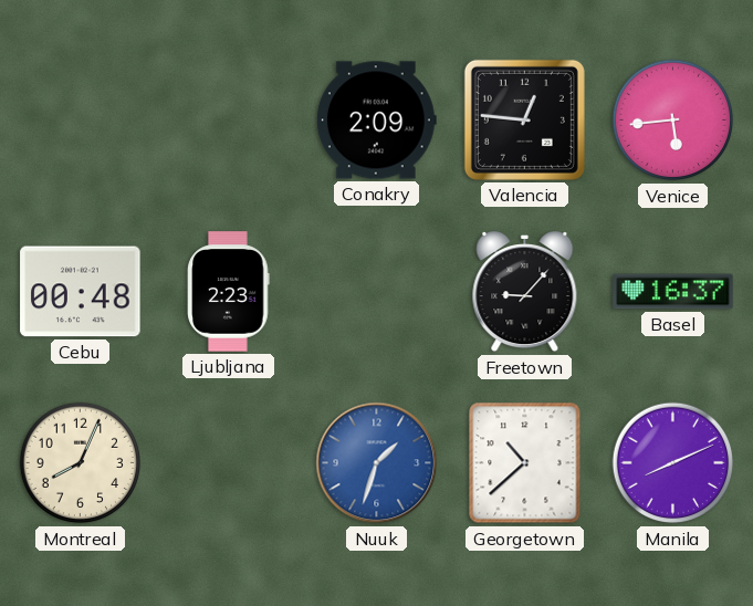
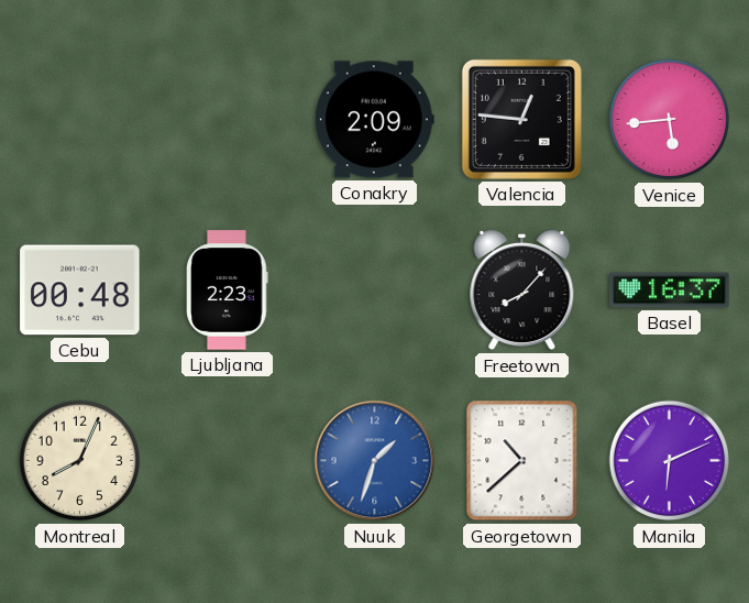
Freetown: 9:07 -> 8:07 (522, 292)
Manila: 8:11 -> 6:11 (670, 461)
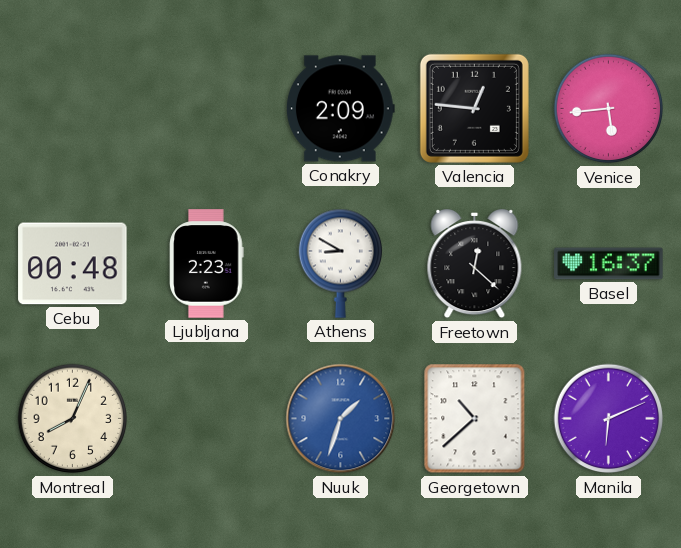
Athens: none -> 8:50 (340, 263)
Freetown: 8:07 -> 12:22 (475, 265)
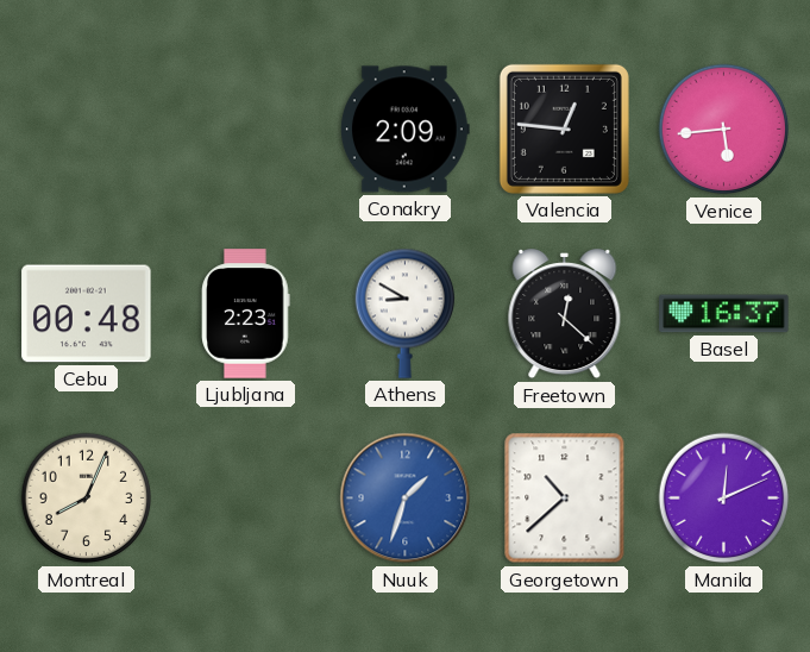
Manila: 6:11 -> 12:11 (724, 499)
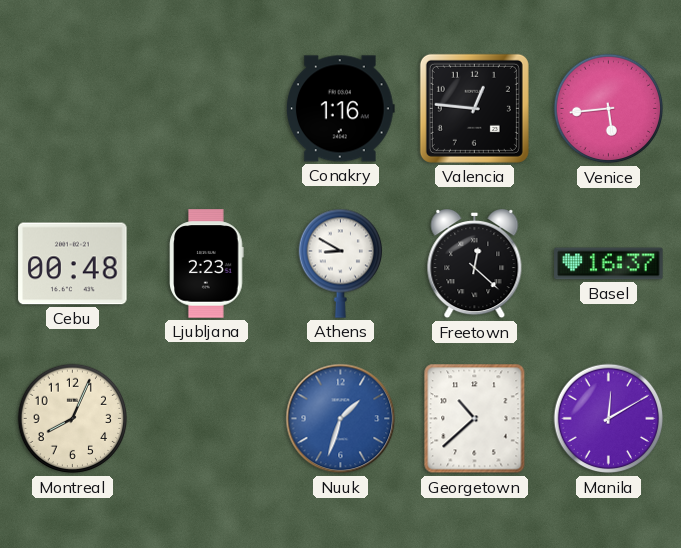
Conakry: 2:09 -> 1:16 (340, 109)
Manila: 12:11 -> 12:10 (609, 419)
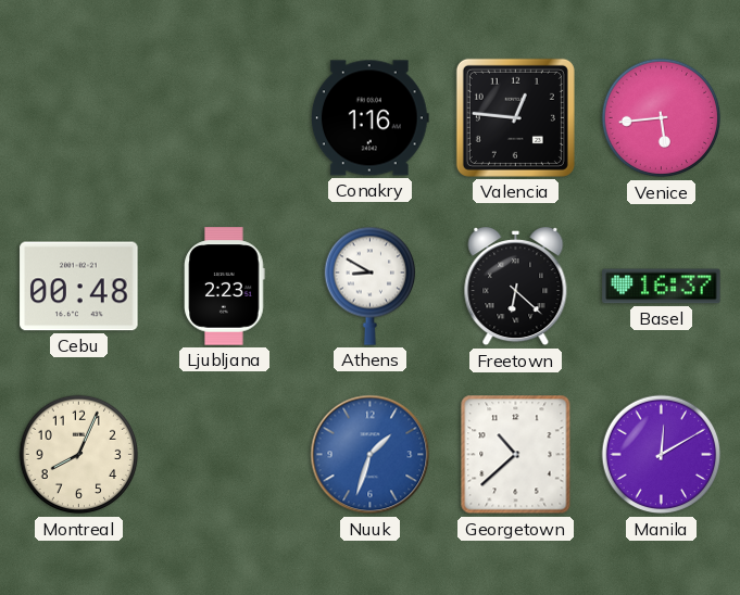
Freetown: 12:22 -> 6:22 (516, 288)
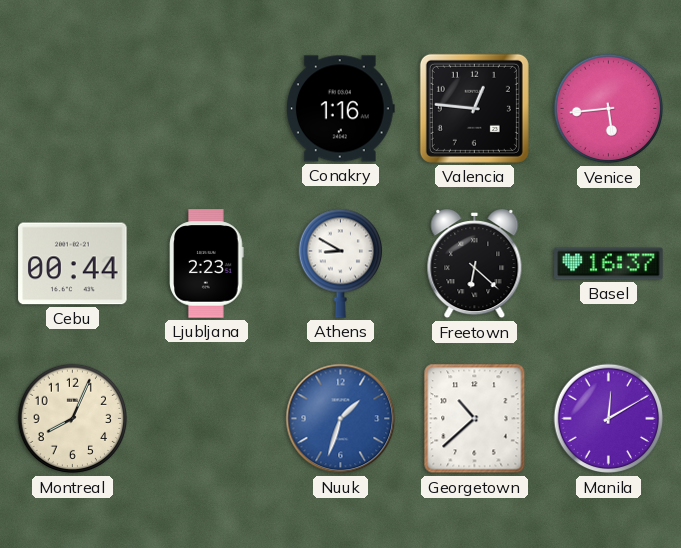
Cebu: 00:48 -> 00:44 (73, 264)
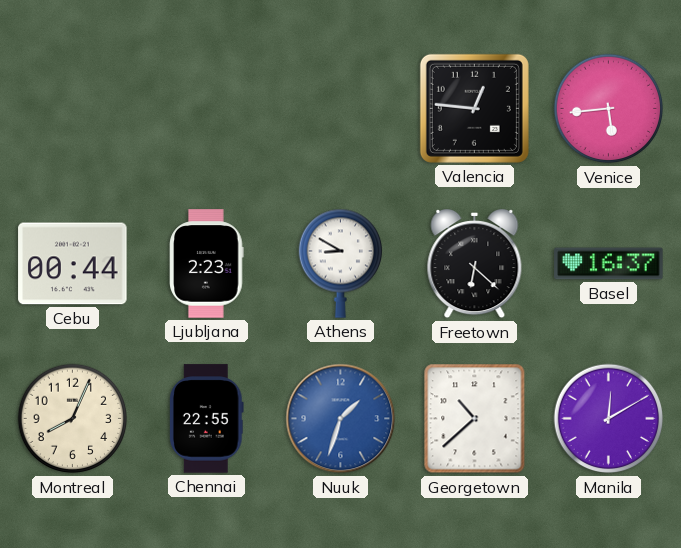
Conakry: 1:16 -> none (340, 109)
Chennai: none -> 22:55 (206, 419)
